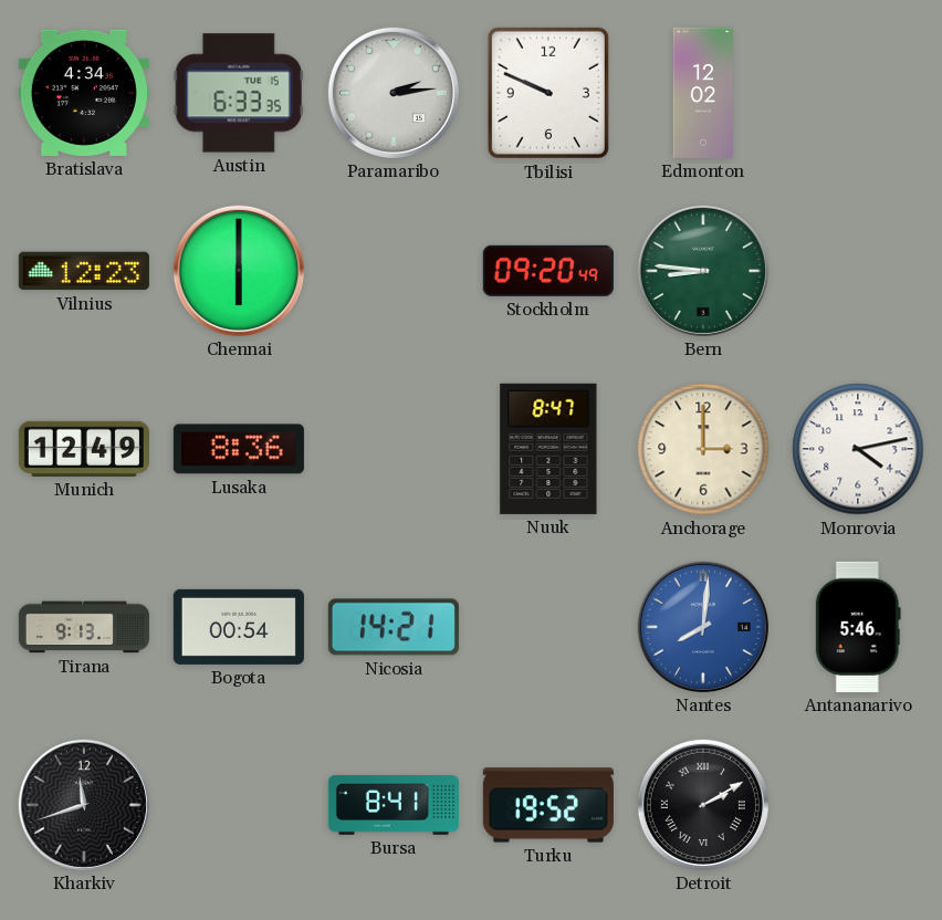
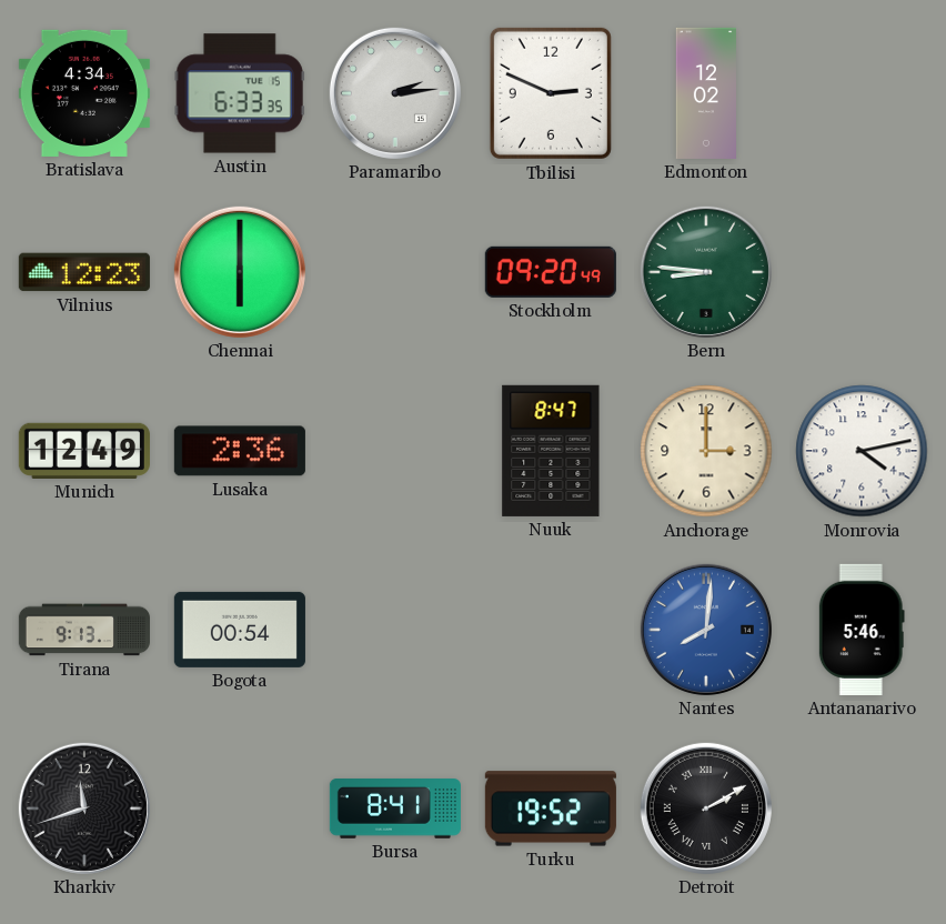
Tbilisi: 9:49 -> 2:49 (551, 93)
Lusaka: 8:36 -> 2:36 (240, 451)
Nicosia: 14:21 -> none (394, 627)
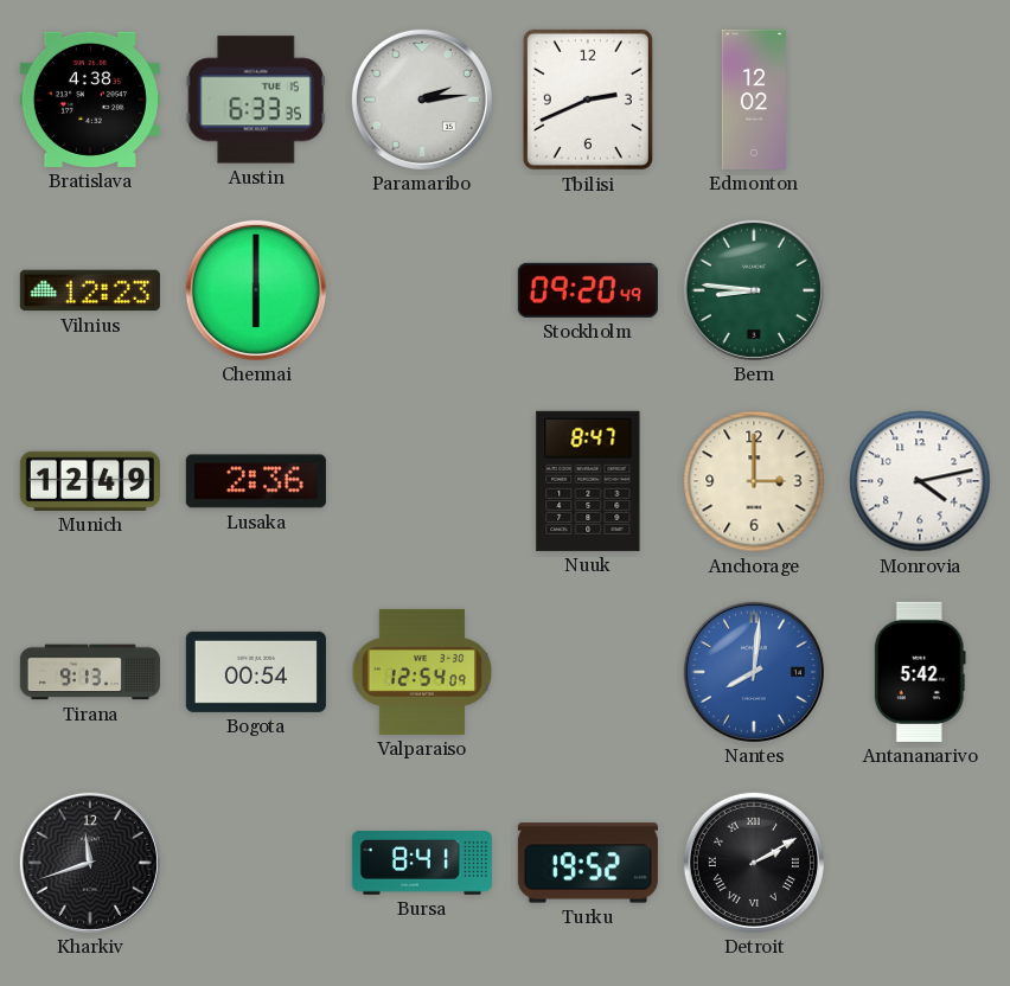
Bratislava: 4:34 -> 4:38 (90, 100)
Tbilisi: 2:49 -> 2:41 (588, 100)
Valparaiso: none -> 12:54 (421, 672)
Antananarivo: 5:46 -> 5:42 (920, 672)
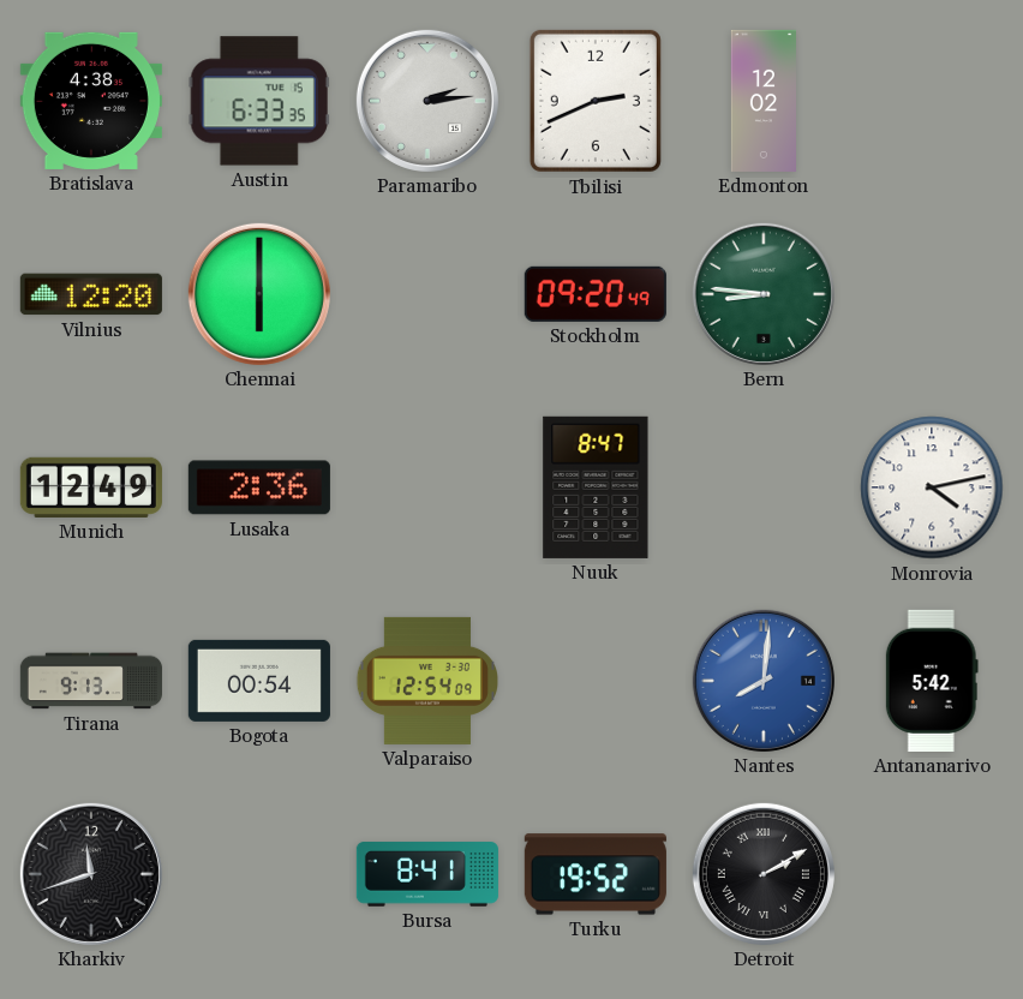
Vilnius: 12:23 -> 12:20 (91, 294)
Anchorage: 3:00 -> none (754, 481)
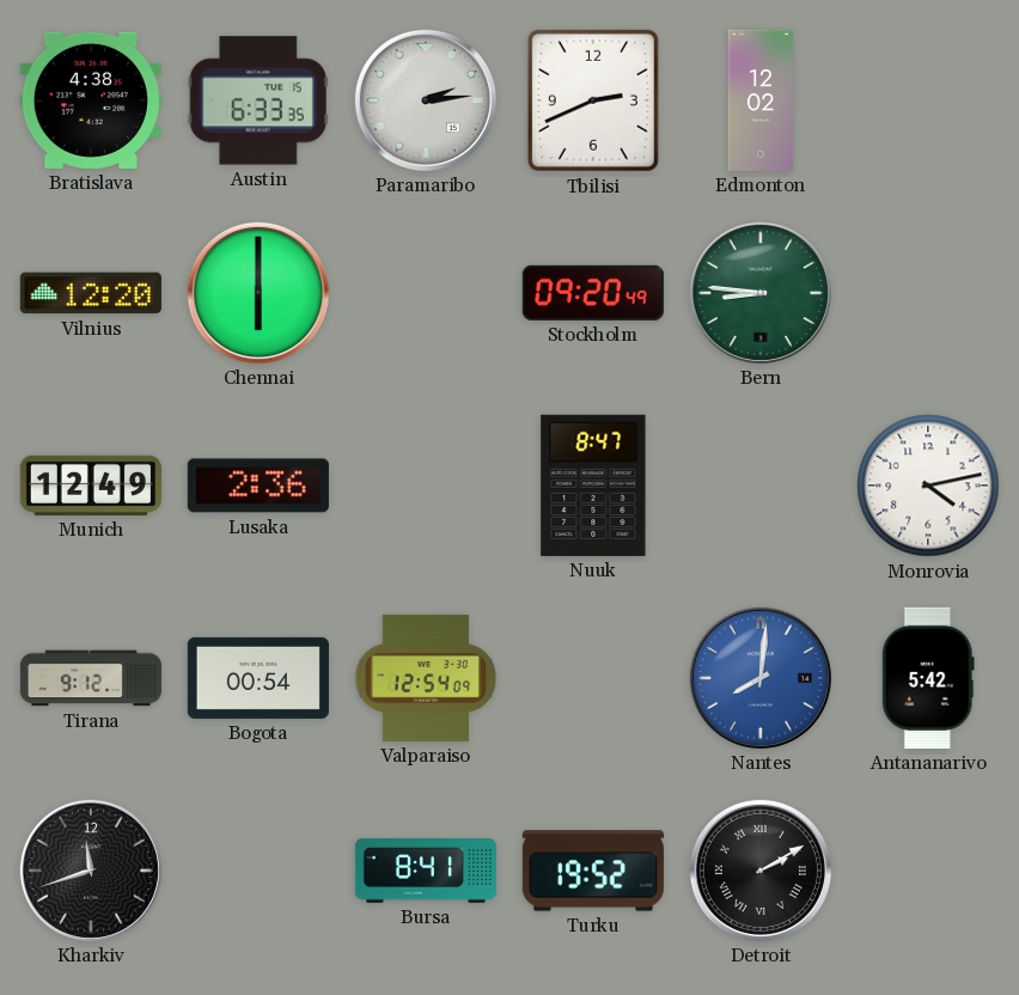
Tirana: 9:13 -> 9:12 (91, 678)
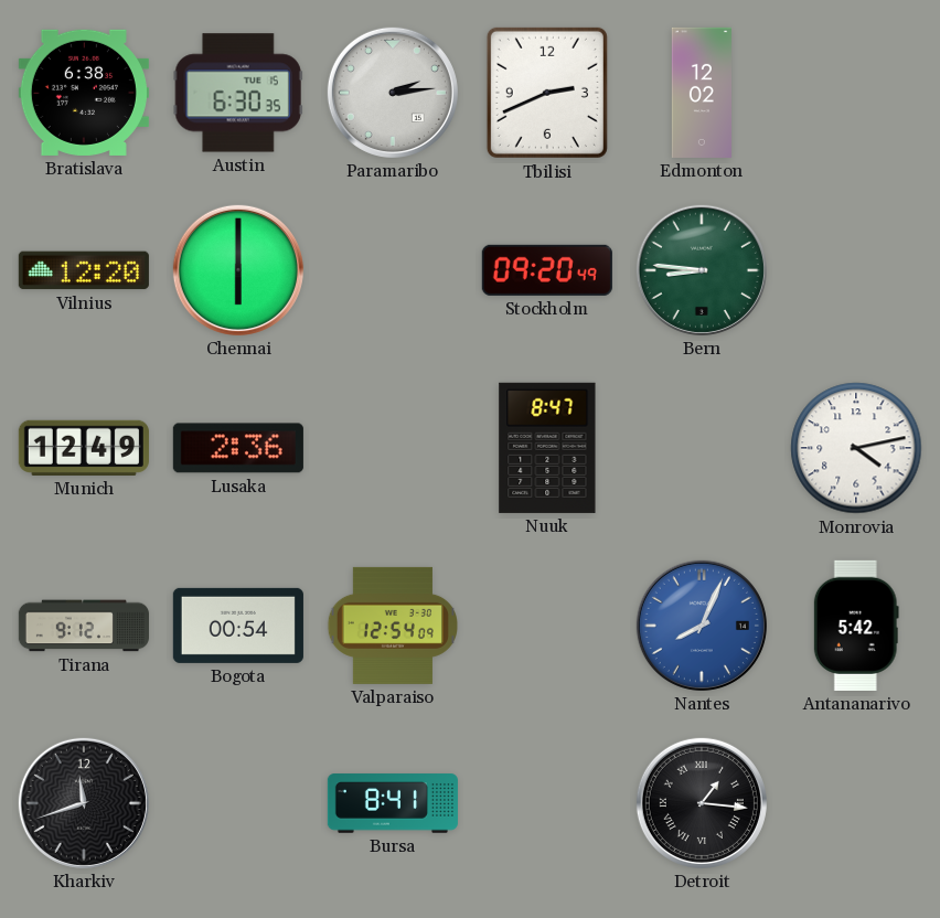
Bratislava: 4:38 -> 6:38 (84, 93)
Austin: 6:33 -> 6:30 (238, 93)
Nantes: 8:01 -> 8:04 (702, 626)
Turku: 19:52 -> none (593, 871)
Detroit: 2:10 -> 1:16 (702, 803)
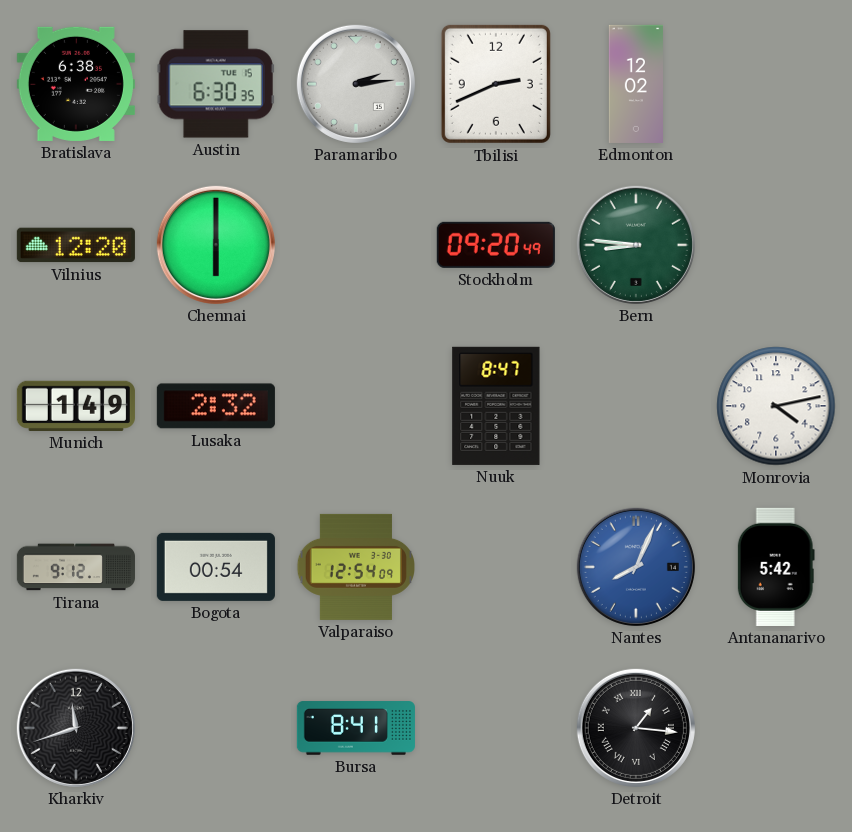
Munich: 12:49 -> 1:49 (76, 406)
Lusaka: 2:36 -> 2:32 (216, 406)
